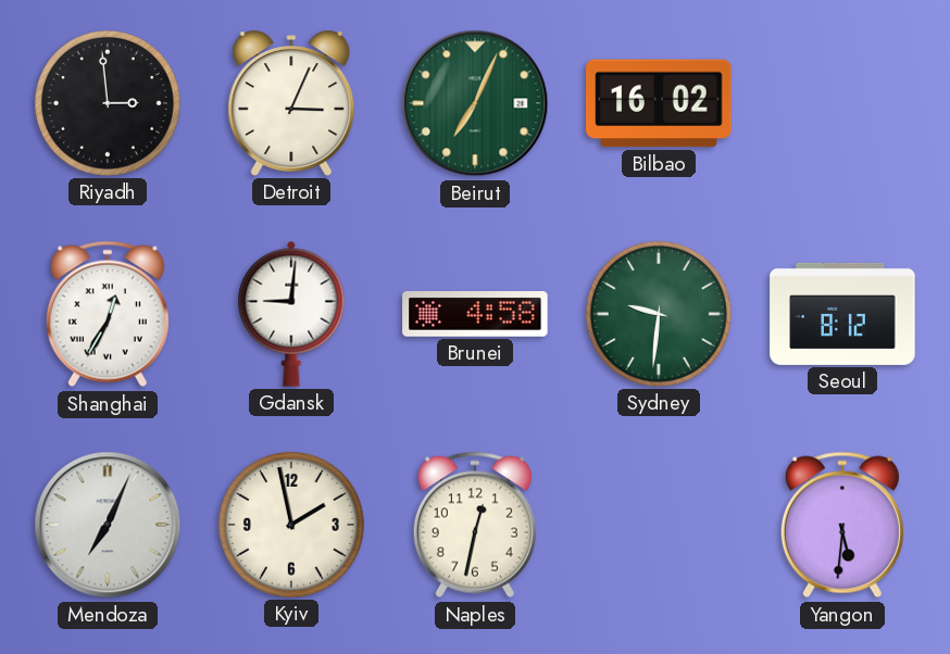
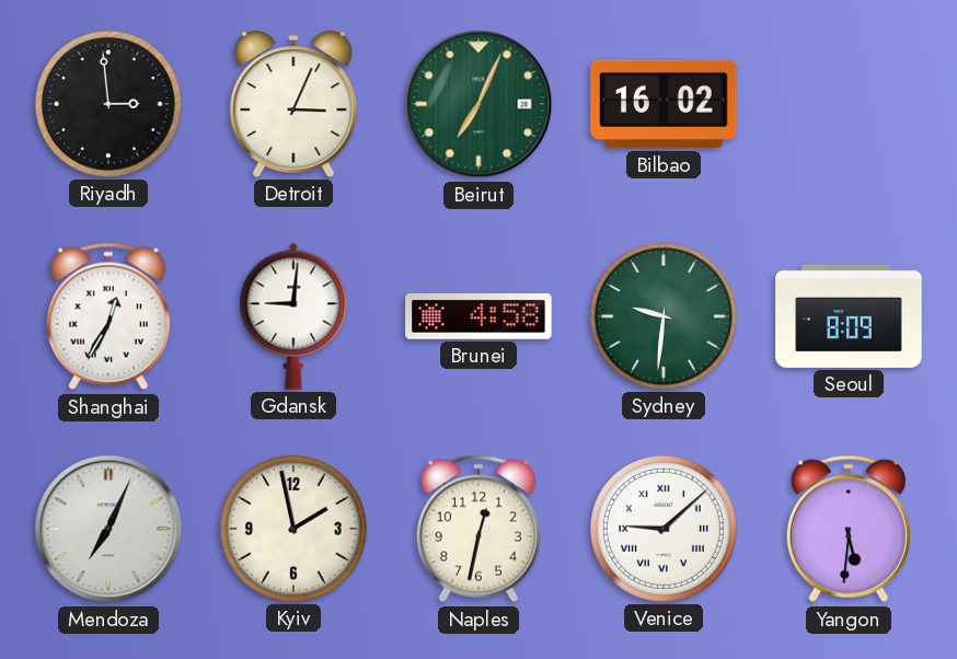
Seoul: 8:12 -> 8:09 (849, 316)
Venice: none -> 9:08 (664, 529)
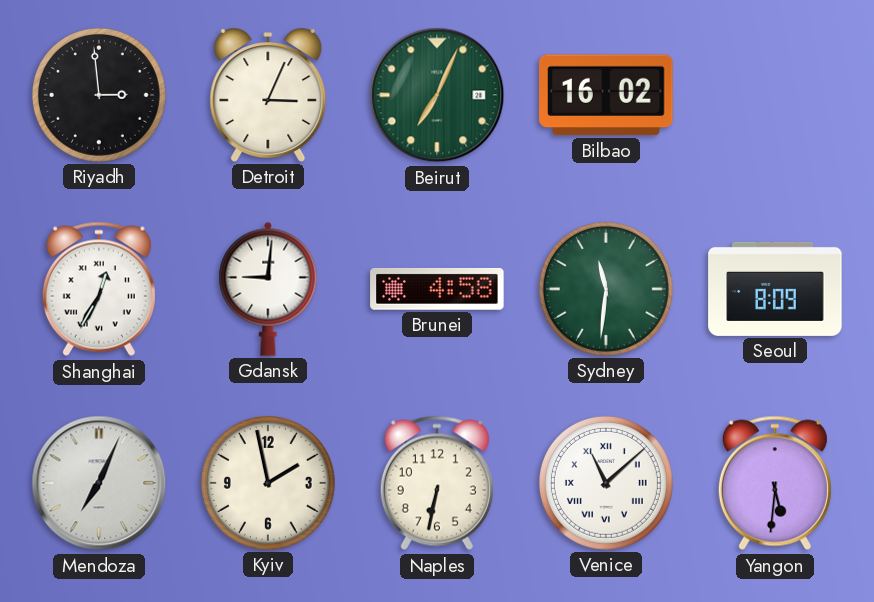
Sydney: 9:31 -> 11:31 (606, 289)
Naples: 12:32 -> 6:32 (437, 483)
Venice: 9:08 -> 11:08 (606, 483)
